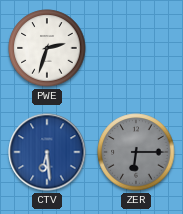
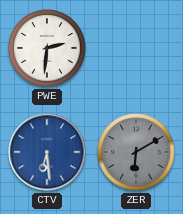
PWE: 2:33 -> 2:31 (47, 48)
ZER: 6:15 -> 6:10 (136, 152)
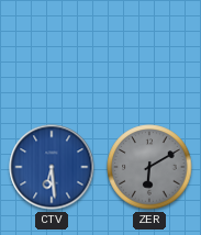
PWE: 2:31 -> none (47, 48)
